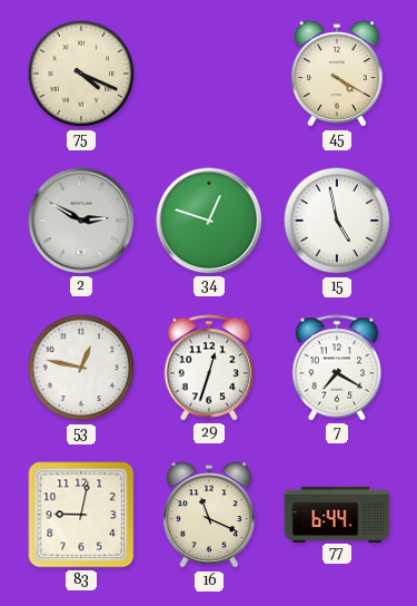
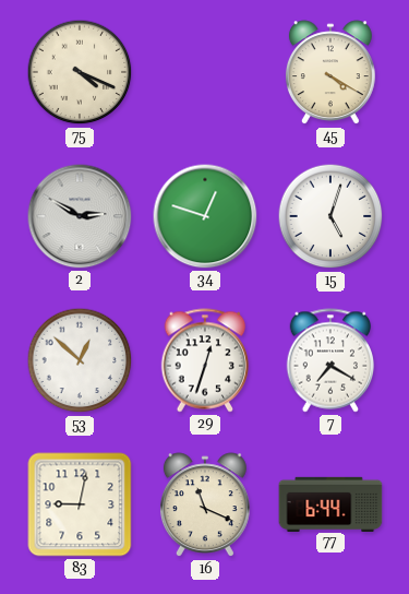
15: 4:58 -> 5:03 (330, 216)
53: 12:47 -> 12:52 (80, 360)
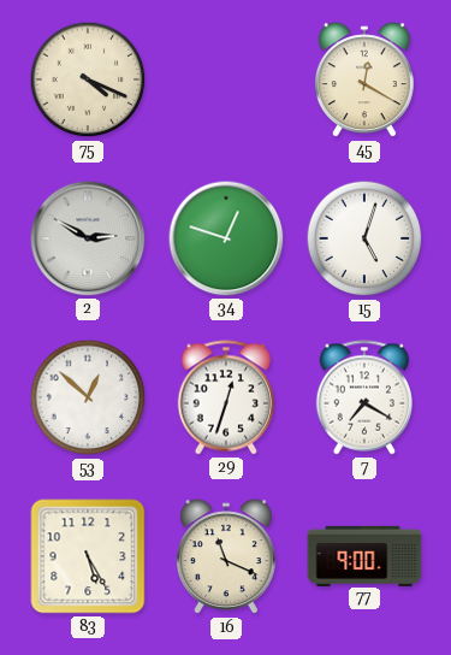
45: 4:20 -> 12:20 (364, 81)
83: 9:02 -> 5:25 (88, 556)
77: 6:44 -> 9:00 (364, 555)
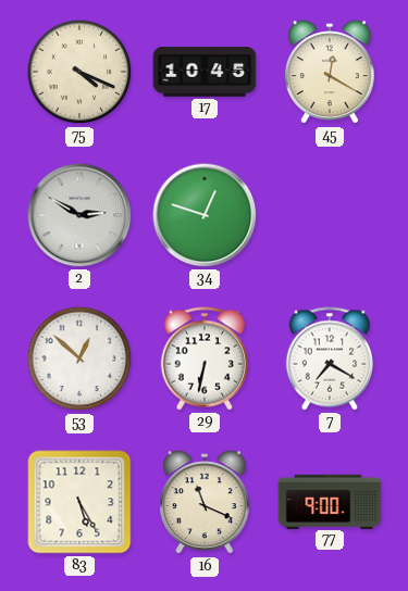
17: none -> 10:45 (205, 72)
15: 5:03 -> none (364, 238)
29: 12:33 -> 6:32 (203, 359)
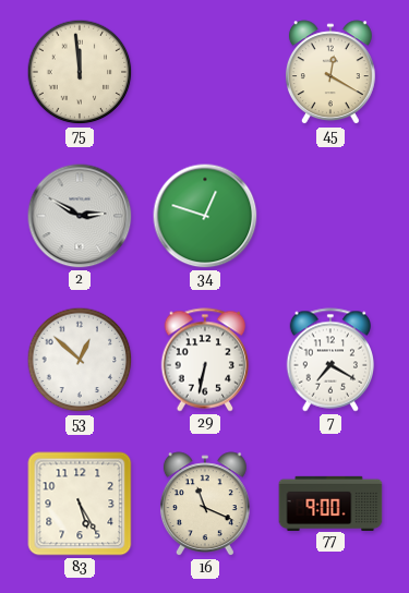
75: 4:19 -> 11:59 (80, 72)
17: 10:45 -> none (205, 72)
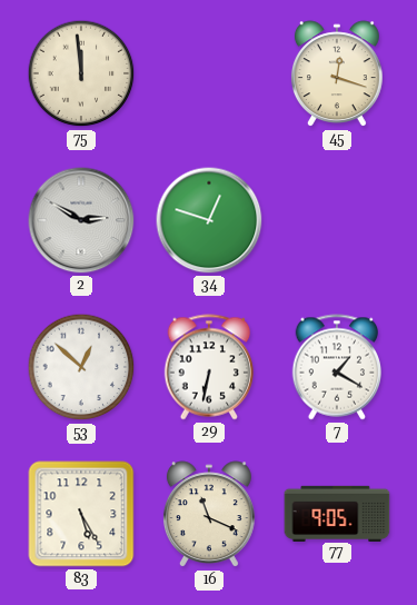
45: 12:20 -> 12:18 (337, 75)
7: 7:20 -> 1:20 (336, 367)
77: 9:00 -> 9:05 (337, 513)
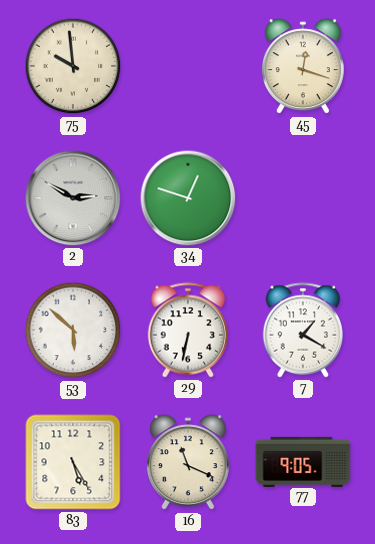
75: 11:59 -> 9:59 (73, 66)
53: 12:52 -> 5:52 (73, 330)
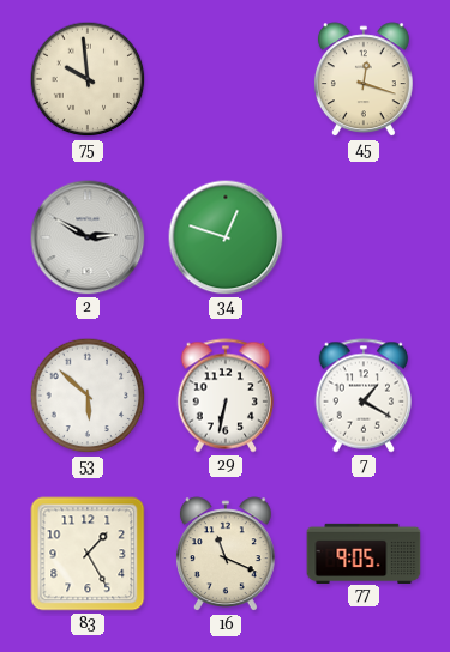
83: 5:25 -> 1:25 (88, 554)
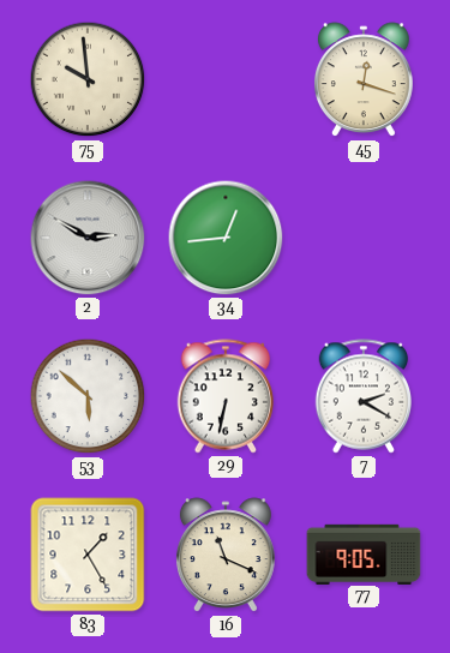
34: 12:48 -> 12:44 (226, 238)
7: 1:20 -> 2:20 (362, 396)
